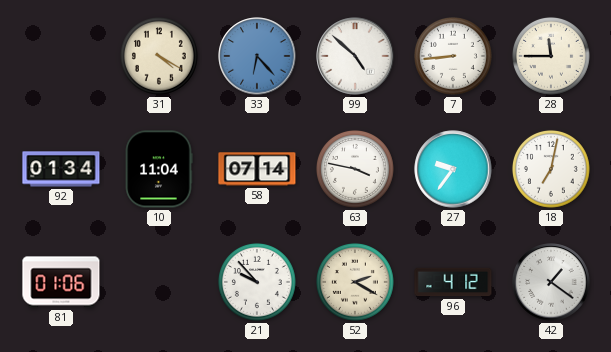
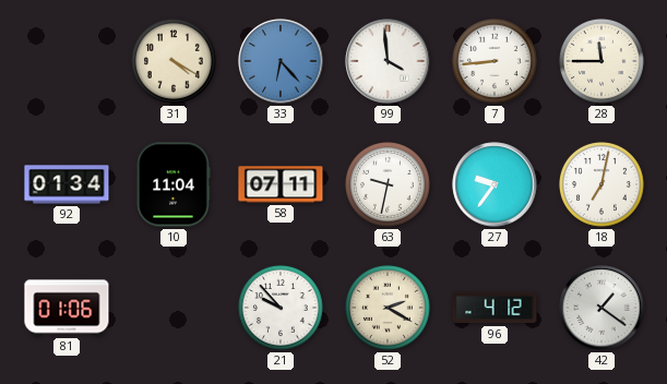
99: 4:52 -> 3:59 (388, 61)
58: 07:14 -> 07:11 (281, 184)
63: 3:47 -> 9:32 (388, 184)
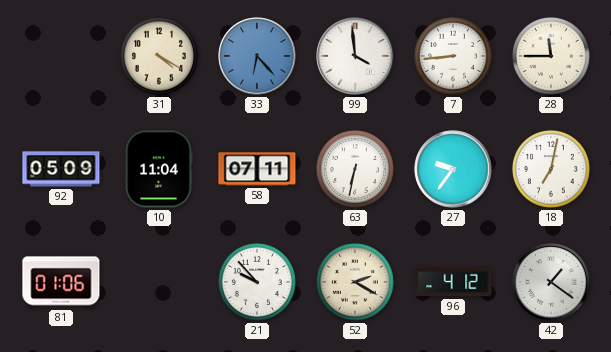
92: 01:34 -> 05:09 (61, 169)
63: 9:32 -> 6:32 (355, 169)
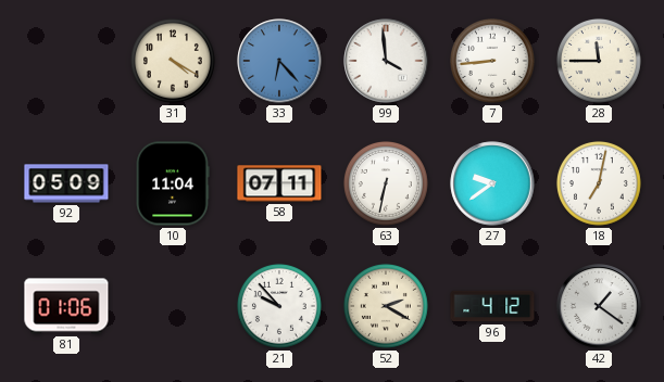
27: 9:36 -> 9:39 (492, 183)
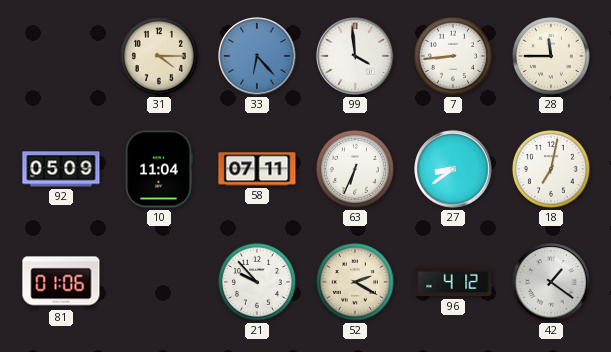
31: 4:20 -> 4:15 (159, 56)
63: 6:32 -> 6:34 (355, 169)
27: 9:39 -> 8:39 (453, 169)
